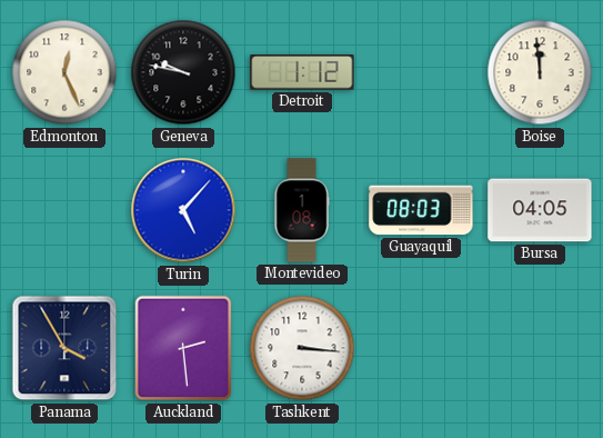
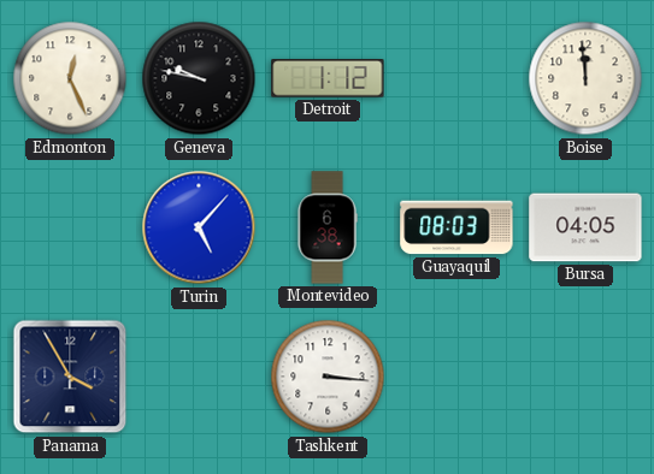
Montevideo: 1:08 -> 6:38 (328, 227)
Auckland: 2:29 -> none (183, 348)
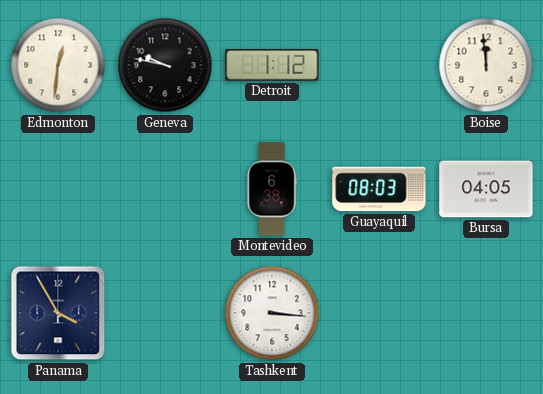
Edmonton: 12:26 -> 12:31 (58, 65)
Turin: 5:07 -> none (199, 227)
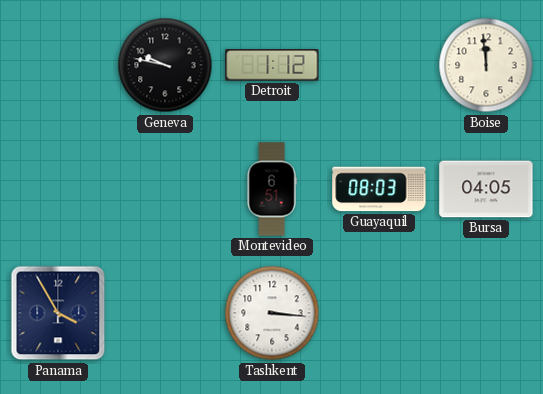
Edmonton: 12:31 -> none (58, 65)
Montevideo: 6:38 -> 6:51 (272, 189)
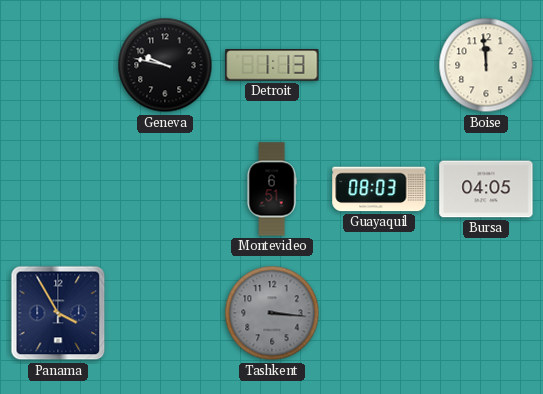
Detroit: 1:12 -> 1:13 (272, 65)
Tashkent dial: white -> grey (272, 313)
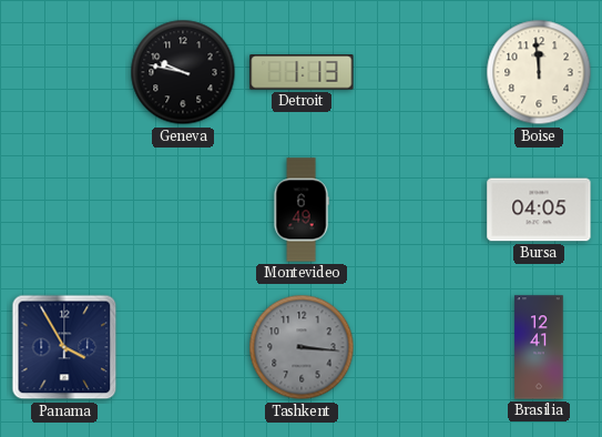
Montevideo: 6:51 -> 6:49 (302, 210)
Guayaquil: 08:03 -> none (379, 189)
Brasilia: none -> 12:41 (539, 347)
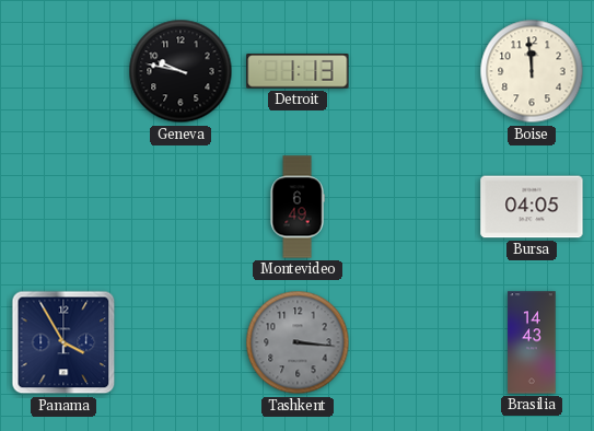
Brasilia: 12:41 -> 14:43 (532, 342)
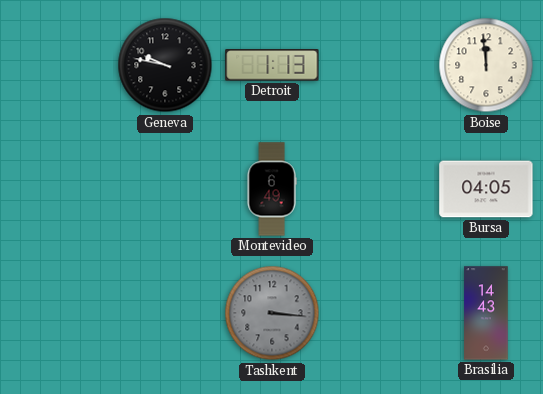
Panama: 3:55 -> none (63, 342)
